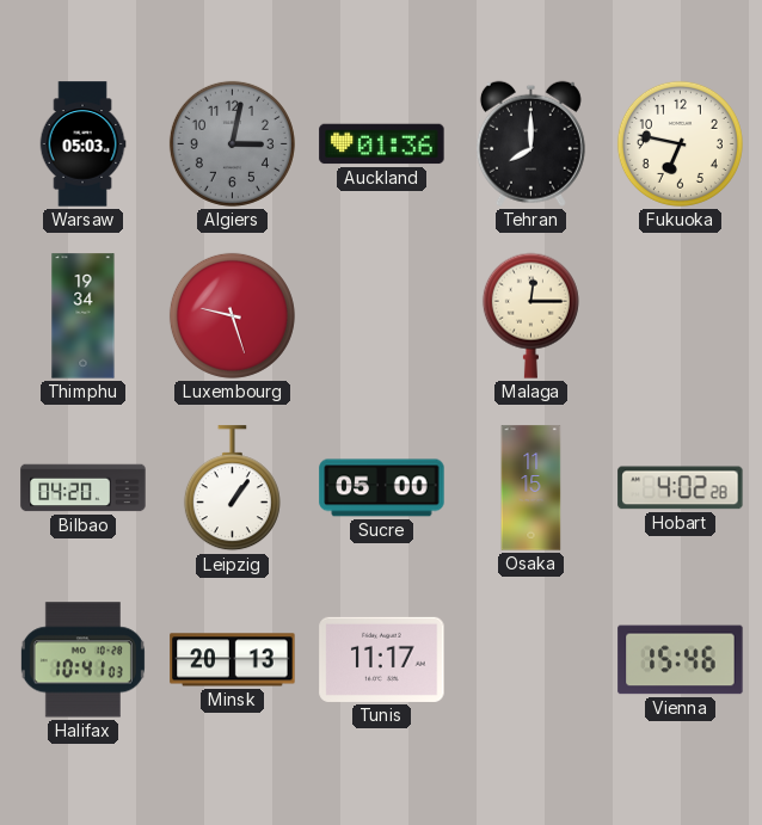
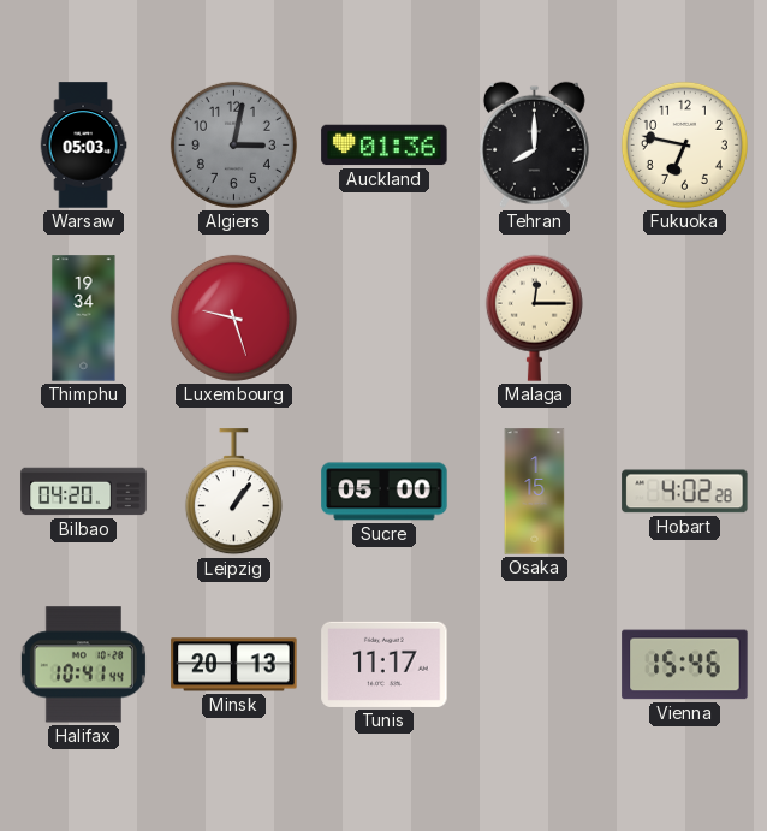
Osaka: 11:15 -> 1:15 (535, 492)
Halifax: 10:41:03 -> 10:41:44 (83, 665)
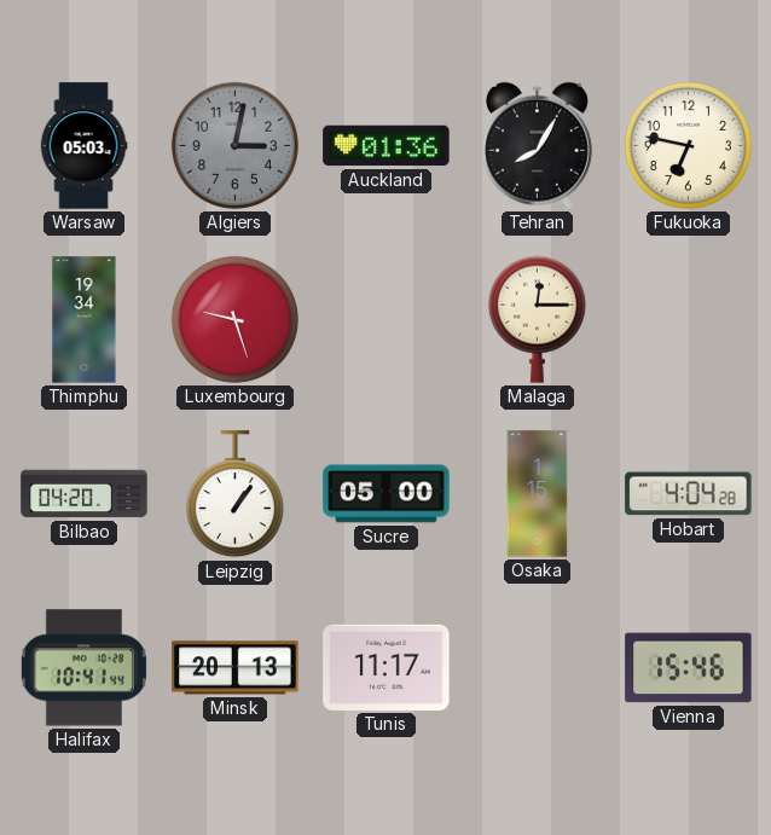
Tehran: 8:00 -> 8:05 (537, 145)
Hobart: 4:02 -> 4:04 (689, 494)
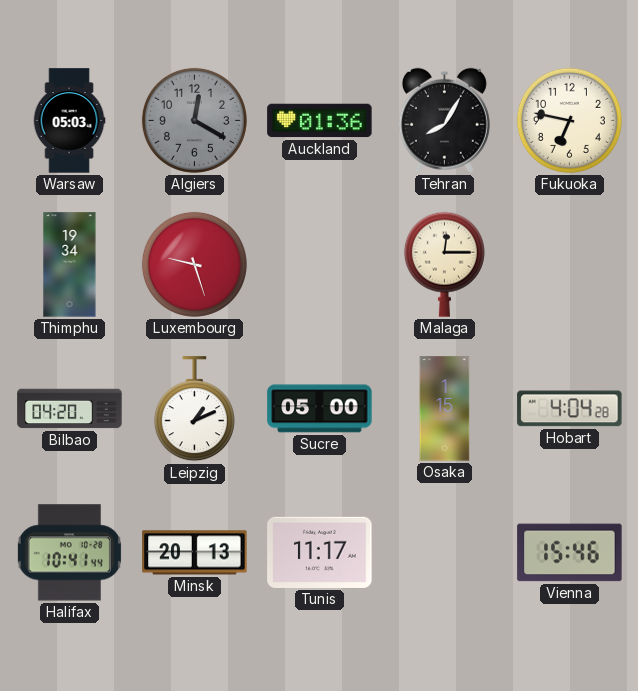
Algiers: 3:02 -> 12:20 (194, 120)
Leipzig: 1:06 -> 1:11 (194, 409)
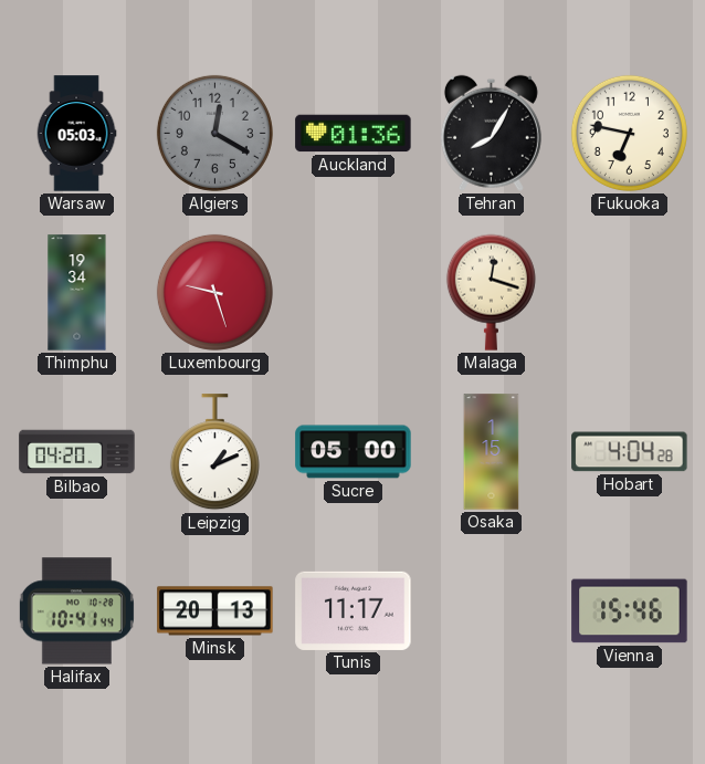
Malaga: 12:15 -> 12:18 (491, 292)
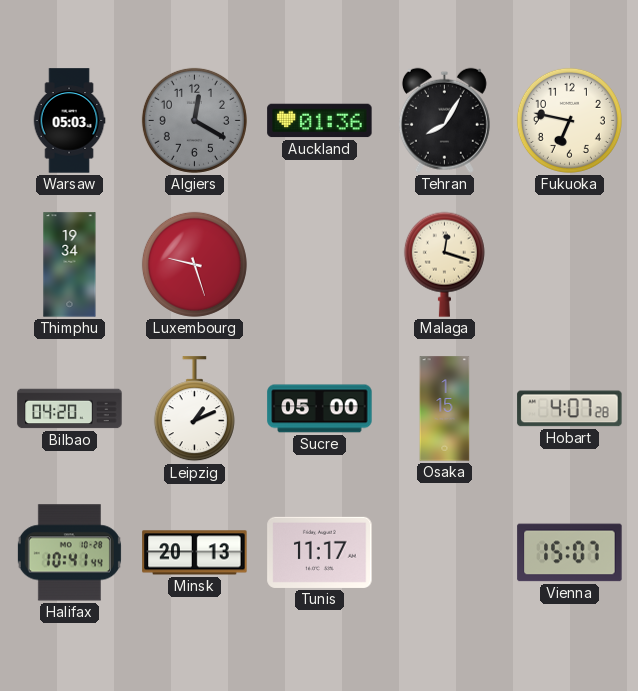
Hobart: 4:04 -> 4:07 (570, 409)
Vienna: 15:46 -> 15:07 (570, 553)
